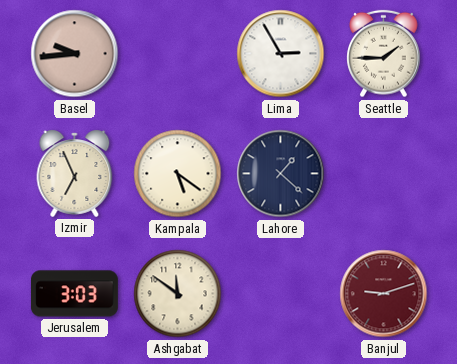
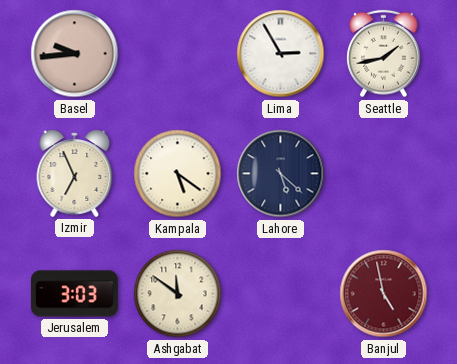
Seattle: 1:45 -> 1:43 (384, 54)
Lahore: 1:22 -> 5:22 (281, 174)
Banjul: 9:12 -> 4:58 (384, 294)
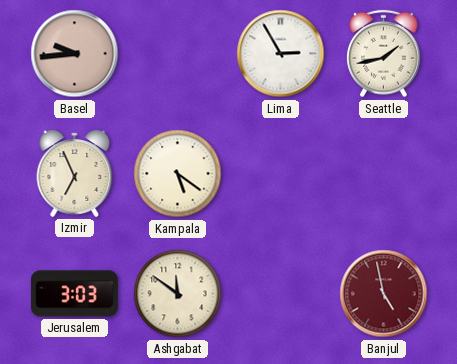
Lahore: 5:22 -> none (281, 174)
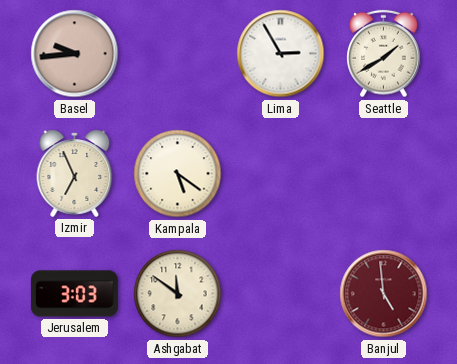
Seattle: 1:43 -> 1:40 (384, 54)
Banjul: 4:58 -> 4:59 (384, 294)
